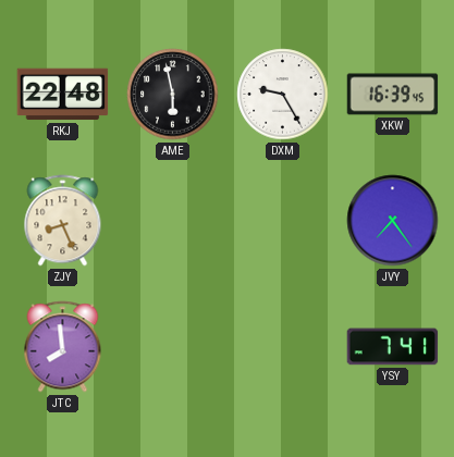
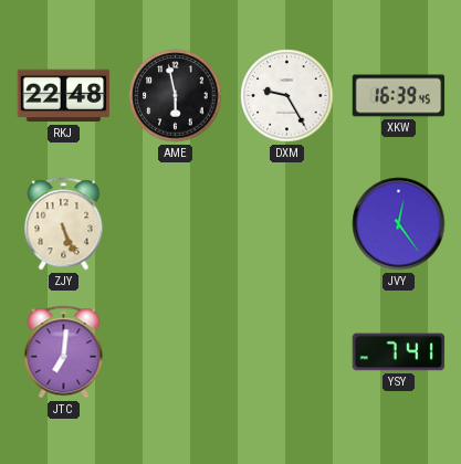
ZJY: 8:26 -> 5:26 (64, 224)
JVY: 7:24 -> 12:24 (399, 224)
JTC: 7:59 -> 7:01 (64, 352)
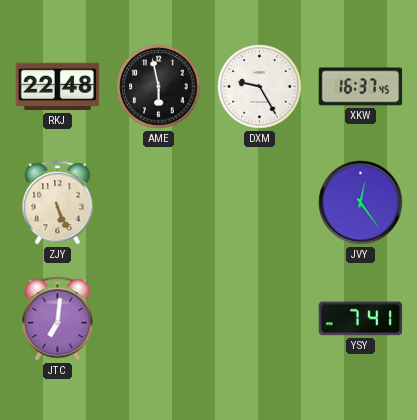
XKW: 16:39 -> 16:37 (361, 87)
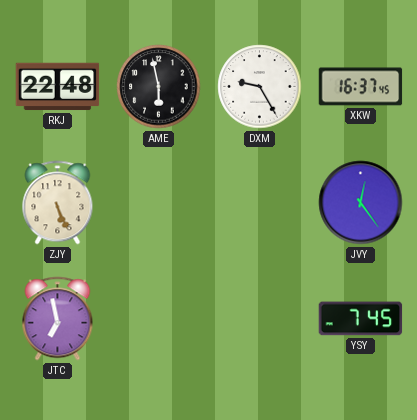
JTC: 7:01 -> 6:58 (58, 319)
YSY: 7:41 -> 7:45 (361, 319)
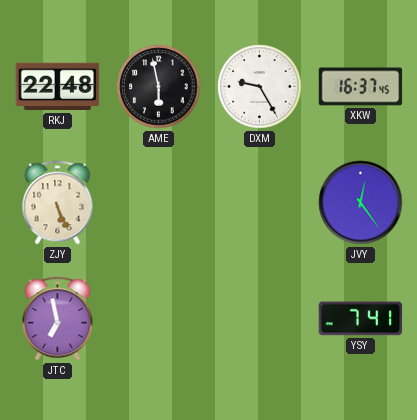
YSY: 7:45 -> 7:41 (361, 319)
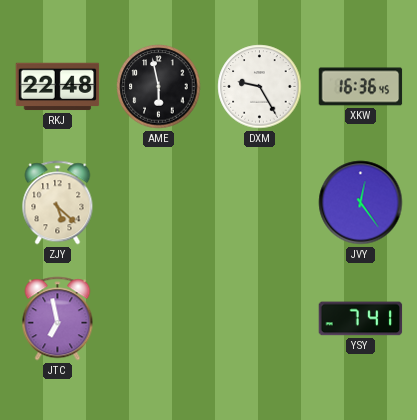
XKW: 16:37 -> 16:36 (361, 87)
ZJY: 5:26 -> 5:22 (58, 203)
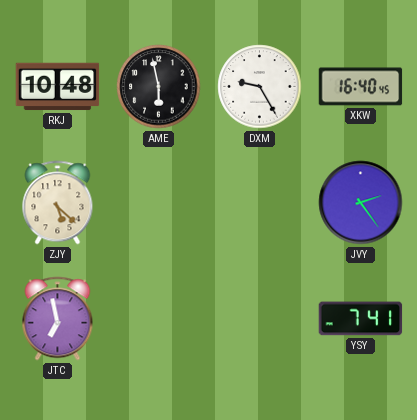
RKJ: 22:48 -> 10:48 (58, 87)
XKW: 16:36 -> 16:40 (361, 87)
JVY: 12:24 -> 2:24 (361, 203)
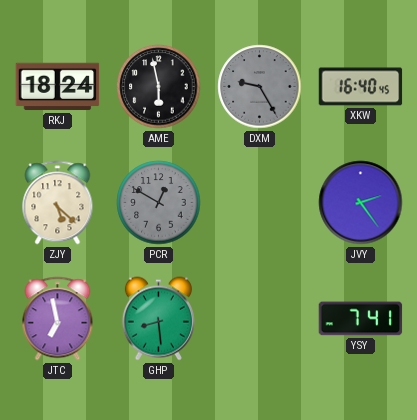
RKJ: 10:48 -> 18:24 (58, 87)
DXM dial: white -> grey (260, 87)
PCR: none -> 12:50 (159, 203)
GHP: none -> 8:29 (158, 319)
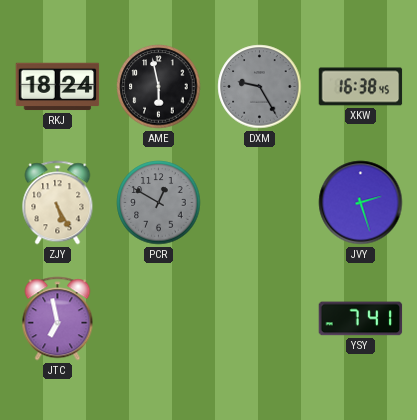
XKW: 16:40 -> 16:38 (361, 87)
ZJY: 5:22 -> 5:25 (58, 203)
JVY: 2:24 -> 2:27 (361, 203)
GHP: 8:29 -> none (158, 319)
